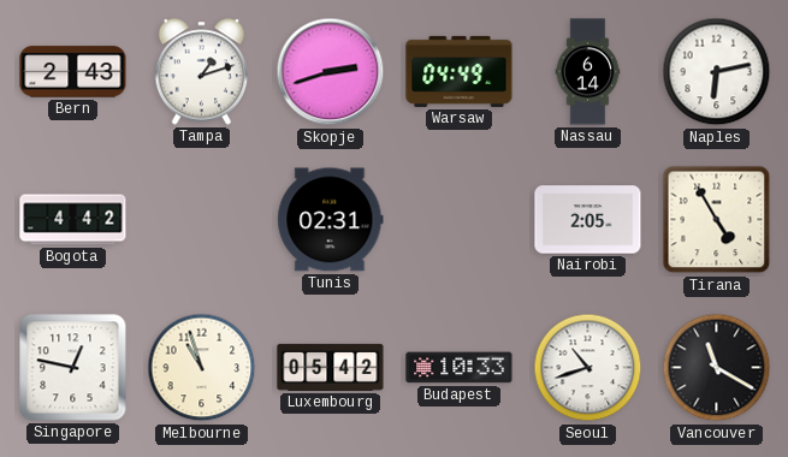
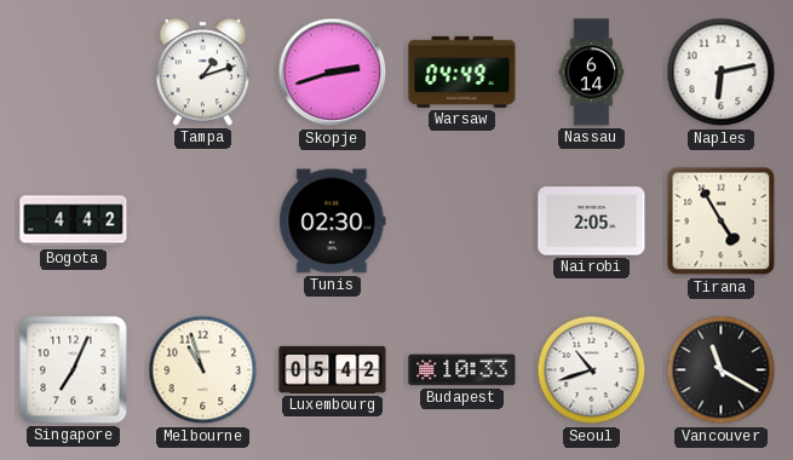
Bern: 2:43 -> none (73, 72)
Tunis: 02:31 -> 02:30 (333, 222)
Singapore: 12:47 -> 7:04 (74, 370)
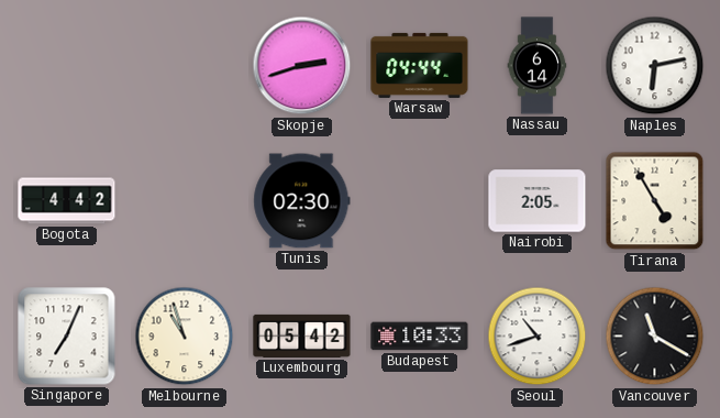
Tampa: 1:12 -> none (203, 73)
Warsaw: 04:49 -> 04:44 (420, 65)
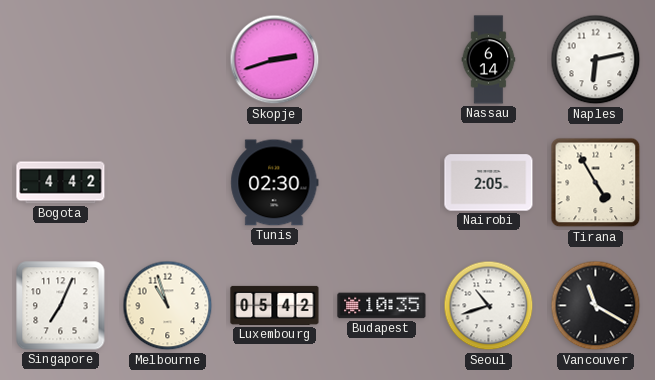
Warsaw: 04:44 -> none (420, 65)
Budapest: 10:33 -> 10:35 (382, 306)
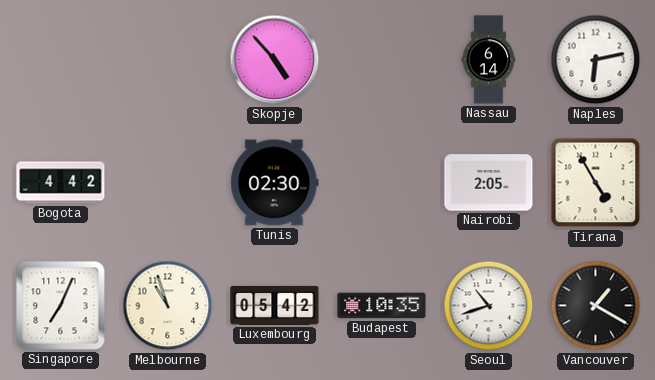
Skopje: 2:42 -> 4:53 (275, 60)
Vancouver: 11:20 -> 1:20 (596, 306)
